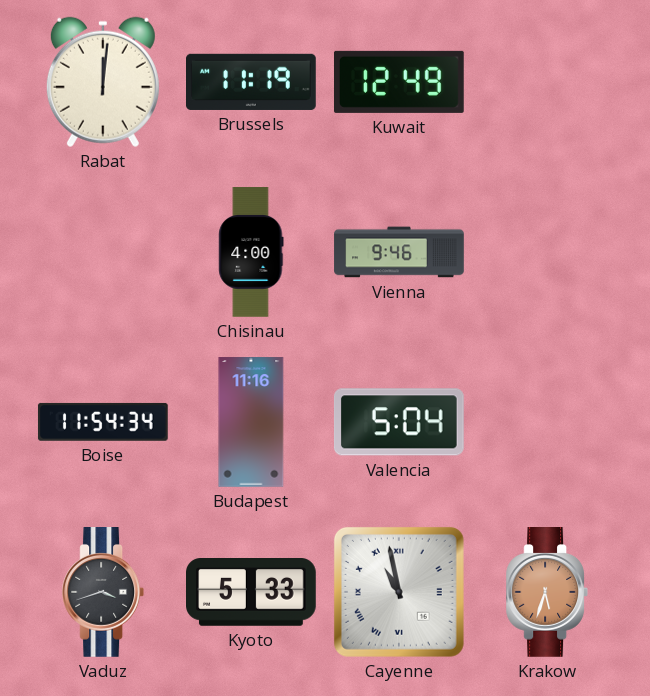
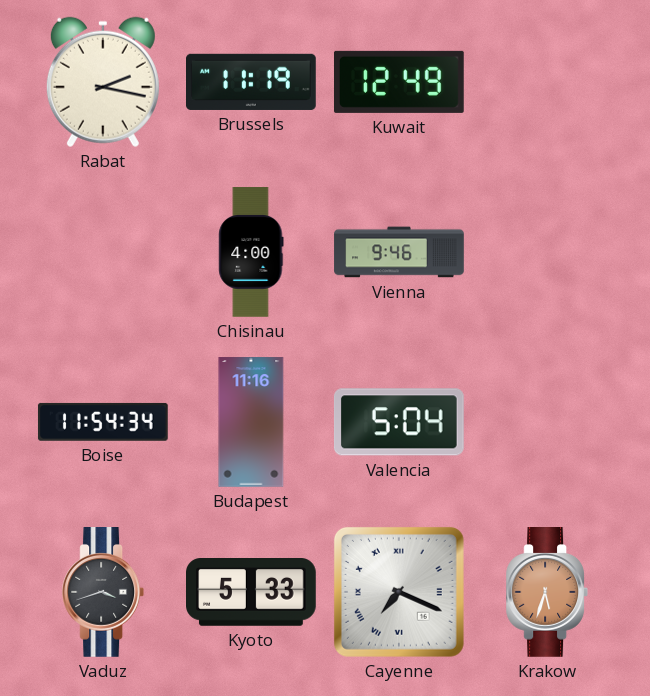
Rabat: 12:01 -> 2:17 (103, 82)
Cayenne: 10:58 -> 7:19 (399, 592)
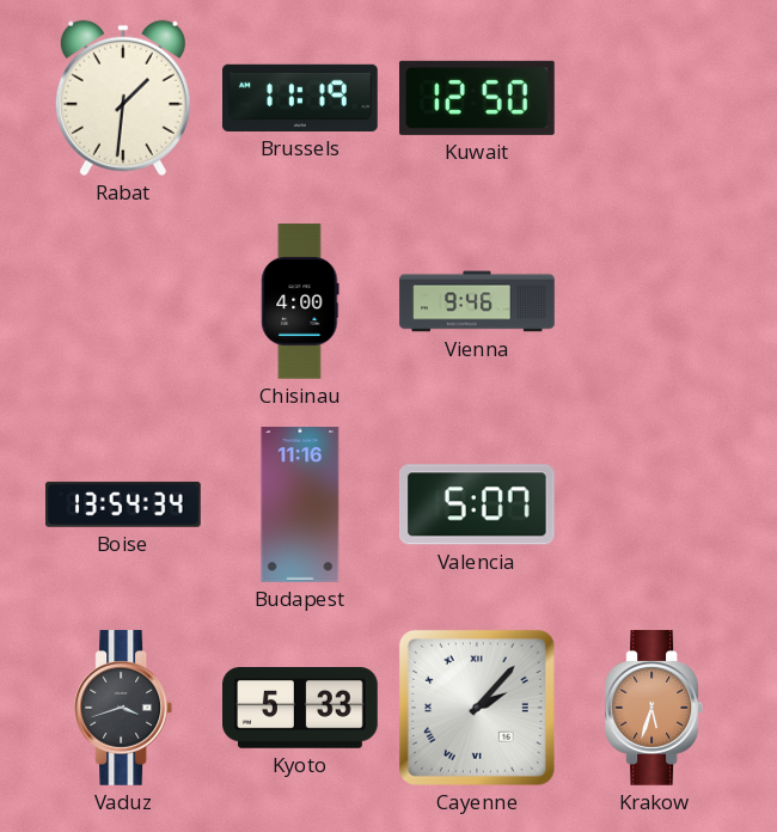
Rabat: 2:17 -> 1:31 (123, 98)
Kuwait: 12:49 -> 12:50 (478, 98)
Boise: 11:54 -> 13:54 (123, 504)
Valencia: 5:04 -> 5:07 (477, 504)
Cayenne: 7:19 -> 2:07 (477, 708)
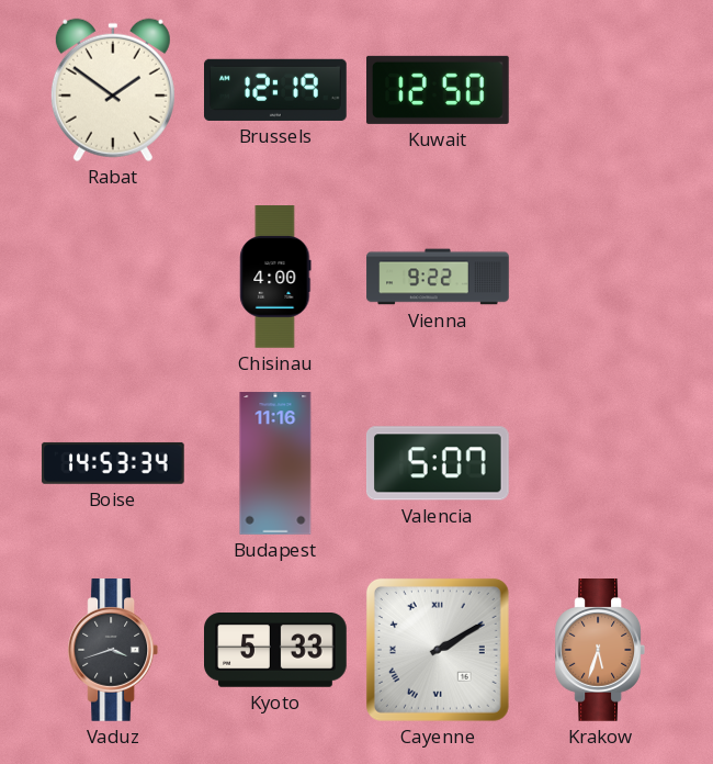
Rabat: 1:31 -> 1:51 (113, 90)
Brussels: 11:19 -> 12:19 (276, 90)
Vienna: 9:46 -> 9:22 (438, 277)
Boise: 13:54 -> 14:53 (113, 463)
Cayenne: 2:07 -> 2:10 (438, 650)
